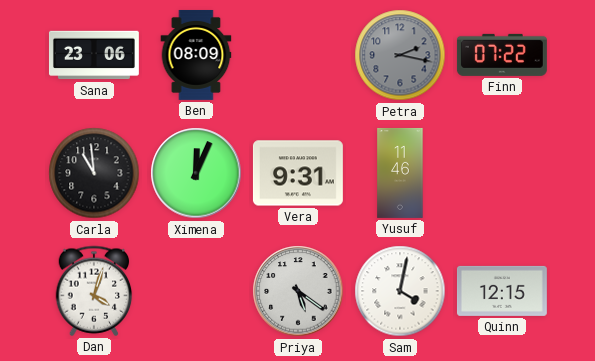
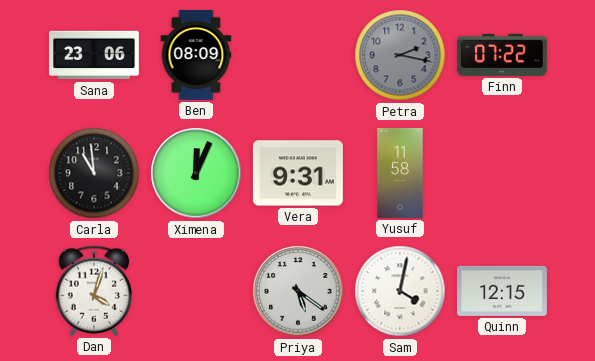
Yusuf: 11:46 -> 11:58 (400, 173)
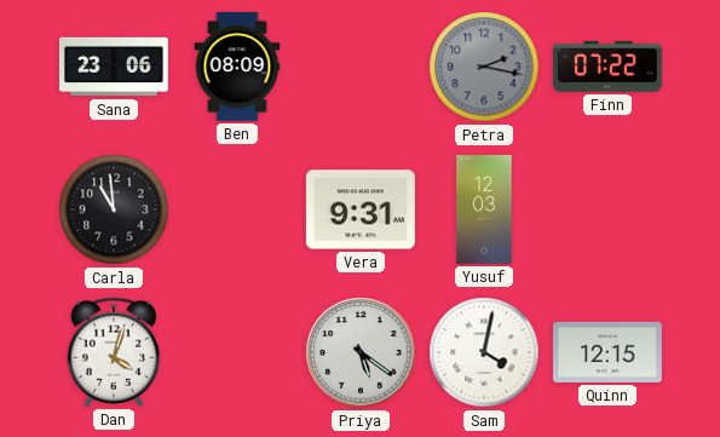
Ximena: 12:04 -> none (196, 173)
Yusuf: 11:58 -> 12:03 (484, 209)
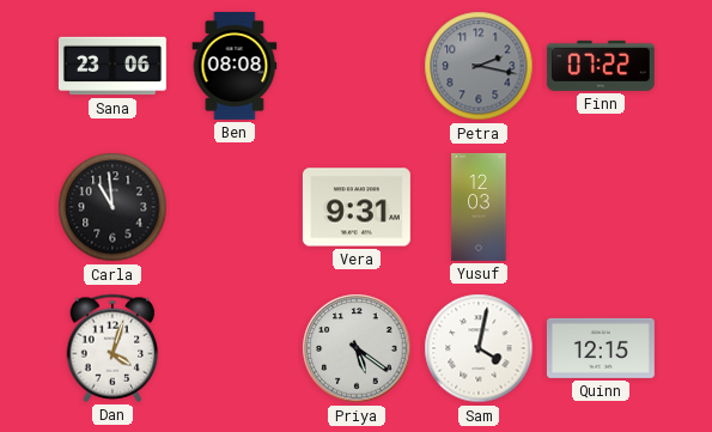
Ben: 08:09 -> 08:08 (235, 66)
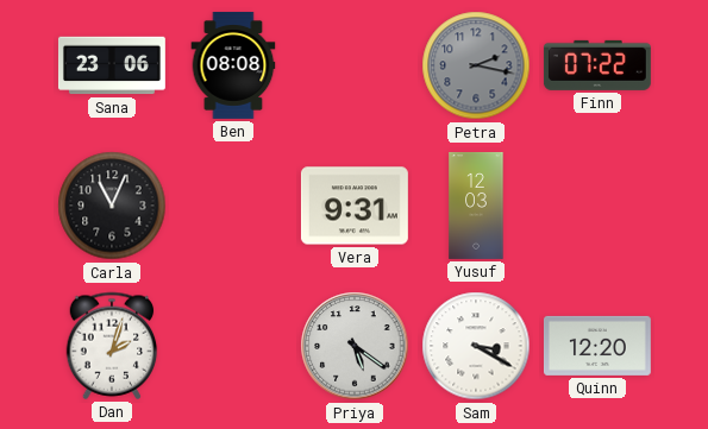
Carla: 10:59 -> 11:04 (112, 206)
Dan: 4:03 -> 2:03 (112, 346)
Sam: 4:02 -> 3:20 (476, 346)
Quinn: 12:15 -> 12:20 (597, 346)
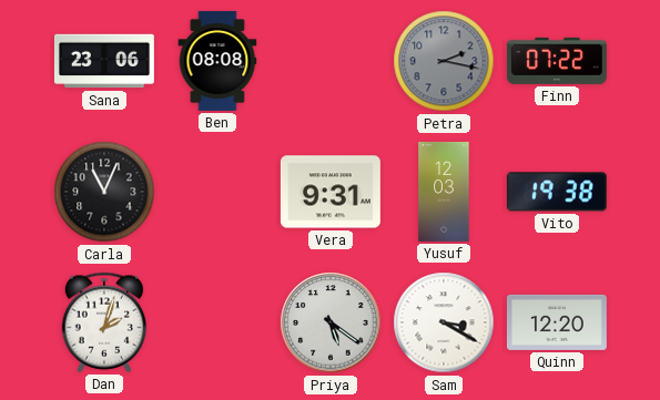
Vito: none -> 19:38 (557, 192)
